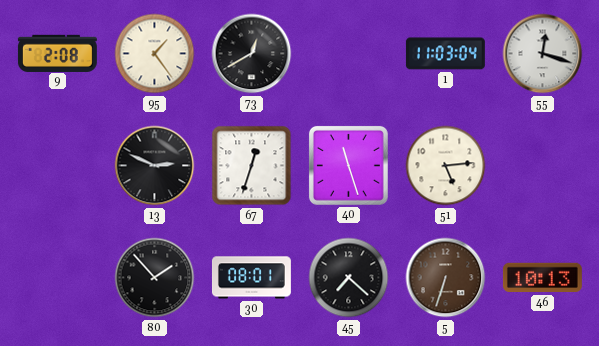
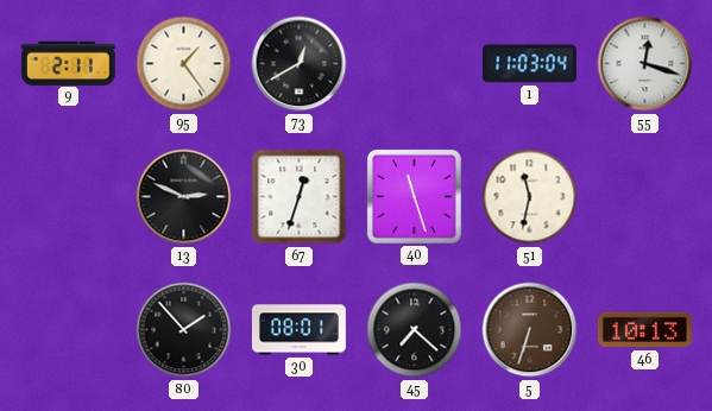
9: 2:08 -> 2:11 (68, 63)
51: 5:14 -> 11:32 (530, 197)
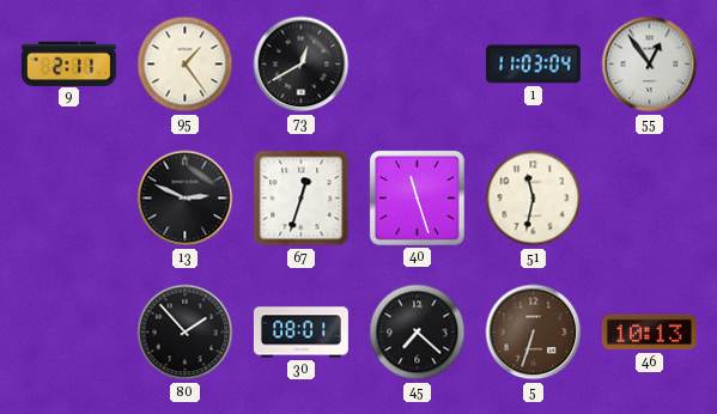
55: 12:18 -> 12:54 (650, 65)
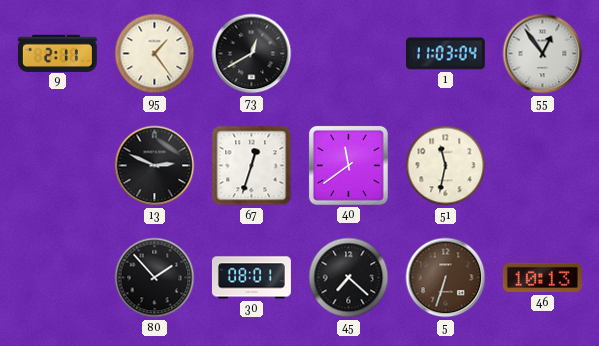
40: 11:27 -> 11:39 (348, 165)
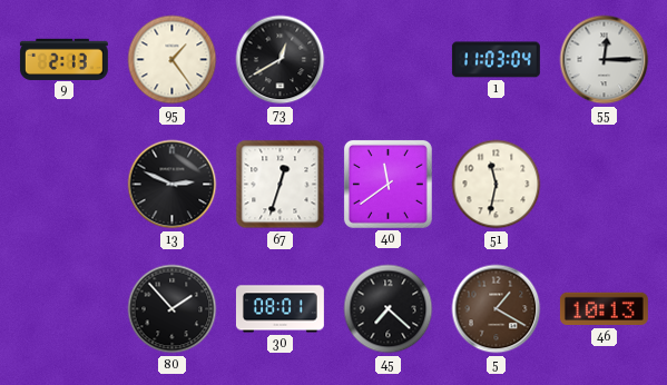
9: 2:11 -> 2:13 (63, 59)
55: 12:54 -> 12:15 (605, 60)
5: 6:33 -> 1:20 (497, 309)
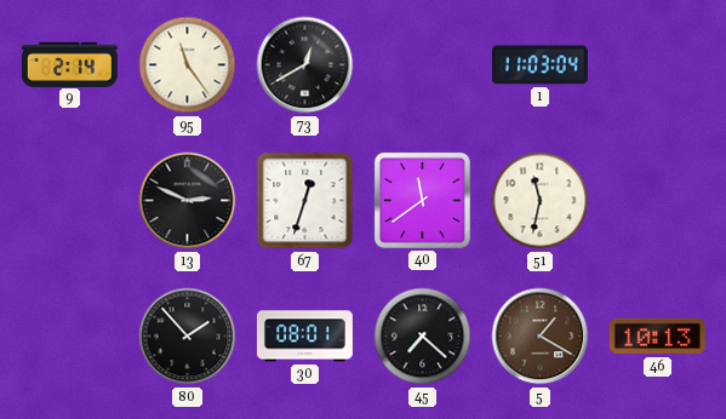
9: 2:13 -> 2:14 (69, 64)
95: 1:24 -> 11:24 (188, 65)
55: 12:15 -> none (605, 60)
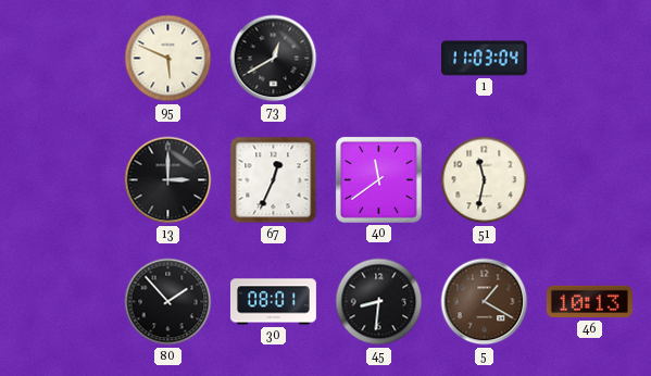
9: 2:14 -> none (69, 64)
95: 11:24 -> 5:49 (168, 59)
13: 2:49 -> 3:00 (168, 180)
67: 12:33 -> 12:34 (274, 180)
45: 7:22 -> 8:31 (379, 302)
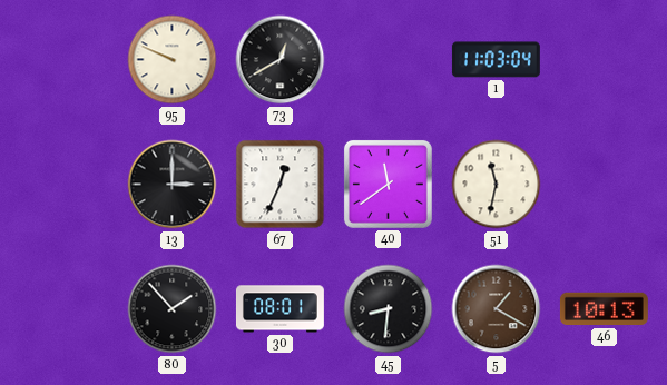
95: 5:49 -> 9:49 (173, 60)
